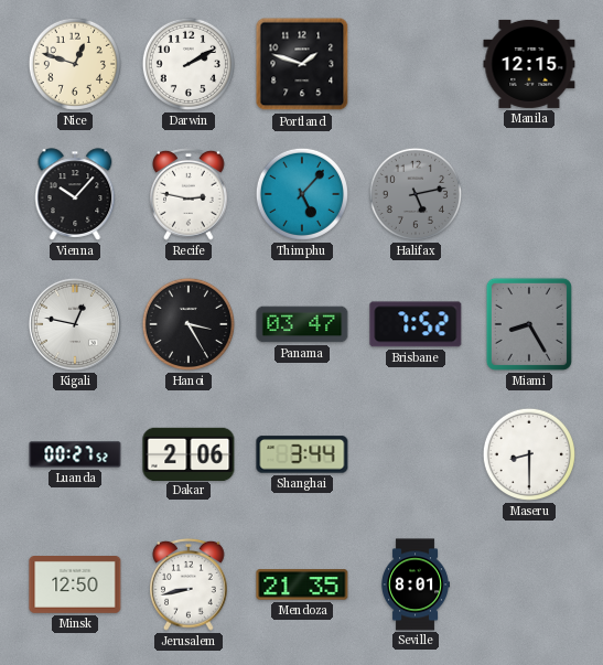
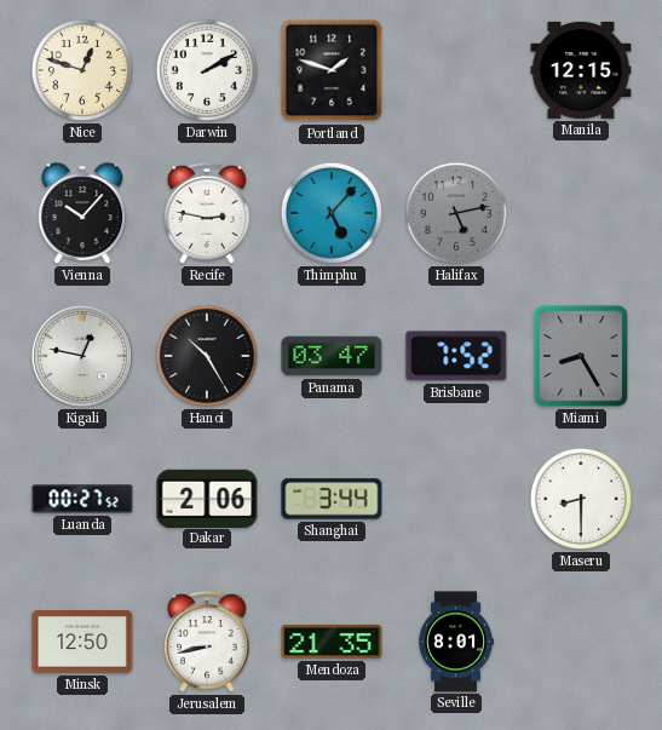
Hanoi: 3:25 -> 10:25 (207, 356)
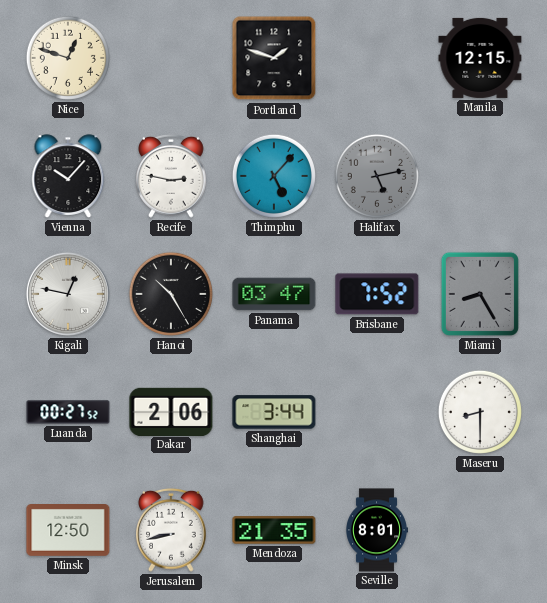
Darwin: 2:10 -> none (207, 70)
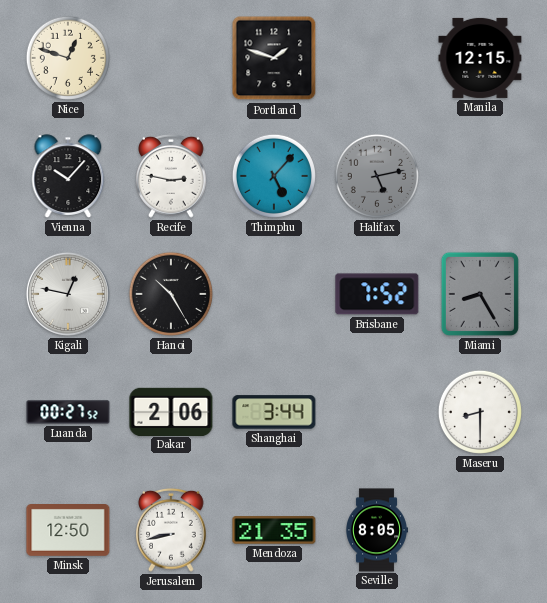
Panama: 03:47 -> none (274, 294)
Seville: 8:01 -> 8:05 (377, 530)
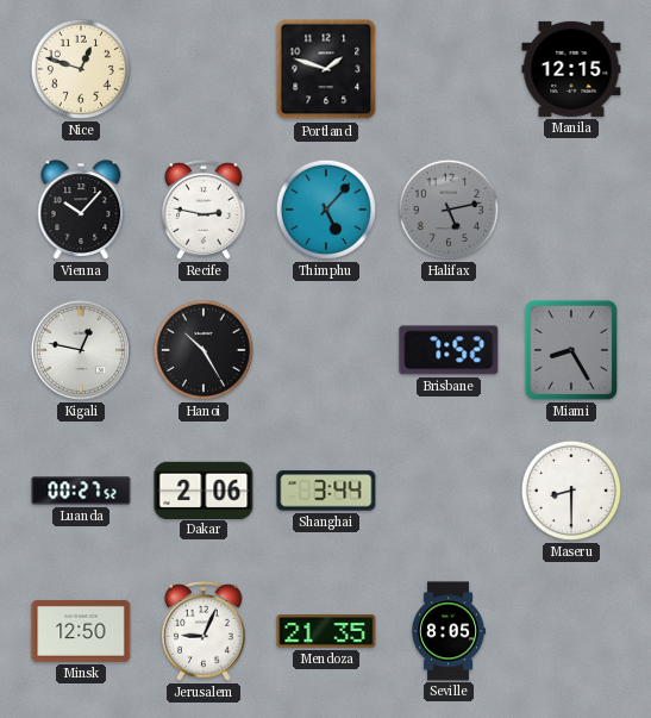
Jerusalem: 8:43 -> 9:04 (205, 631)
